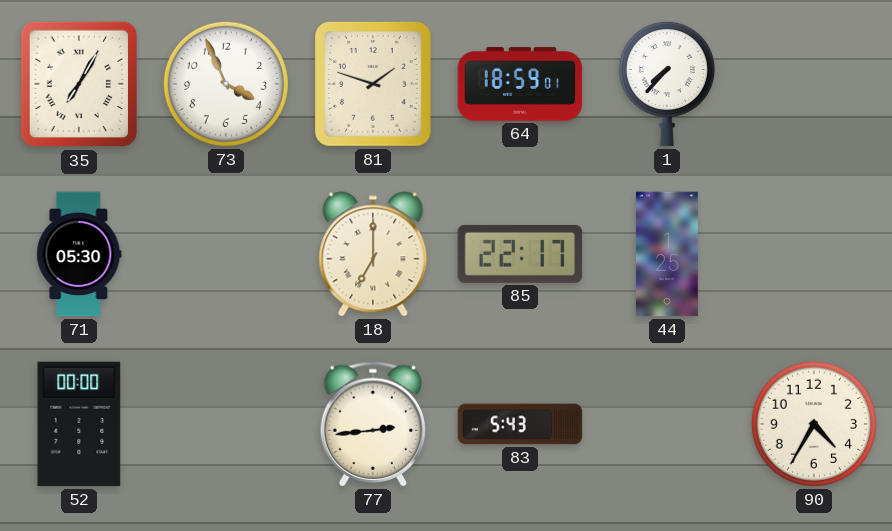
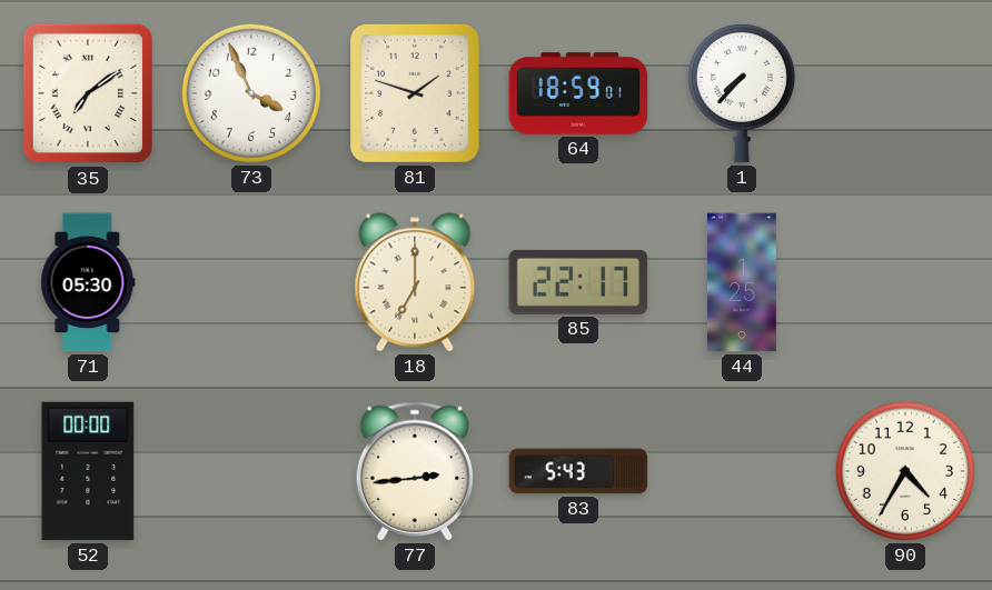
35: 7:05 -> 7:09 (87, 93)
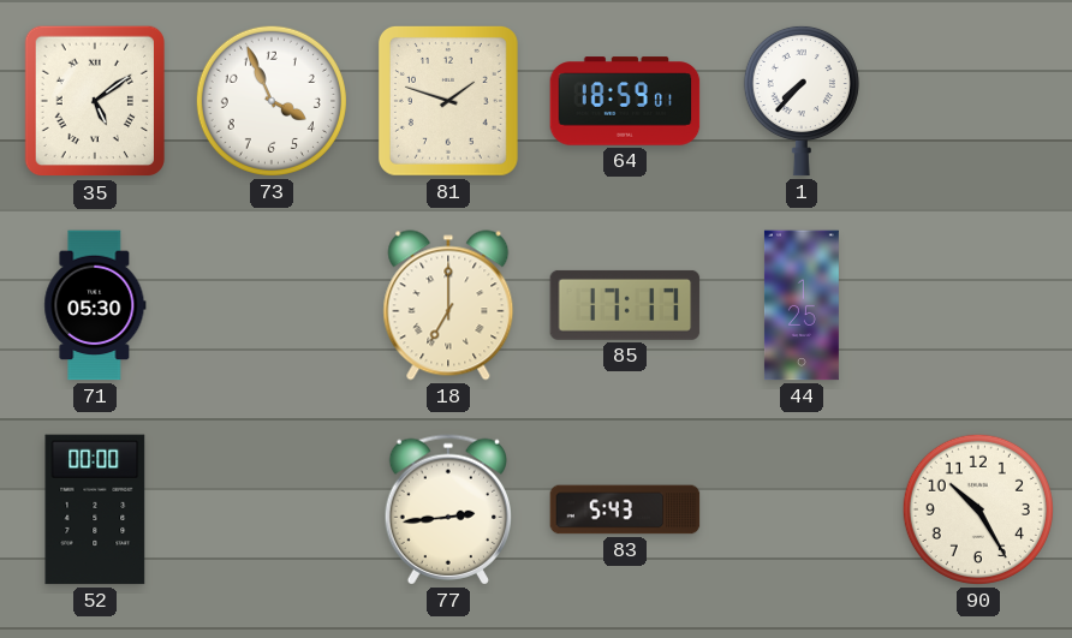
35: 7:09 -> 5:09 (94, 101)
85: 22:17 -> 17:17 (625, 305)
90: 4:35 -> 10:25 (978, 509)
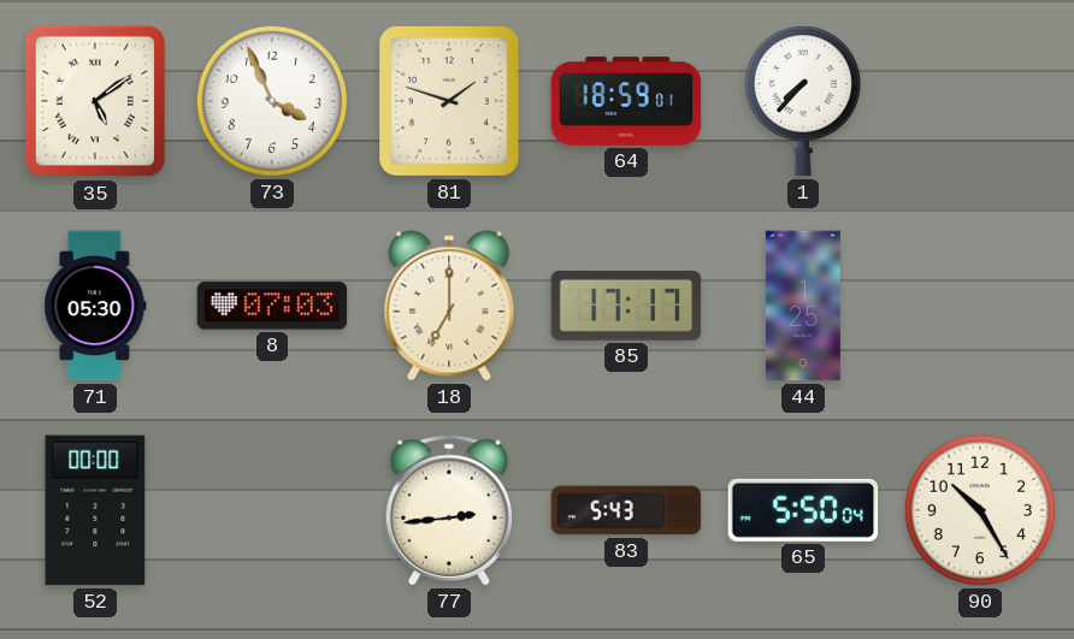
8: none -> 07:03 (272, 306)
65: none -> 5:50 (803, 510)
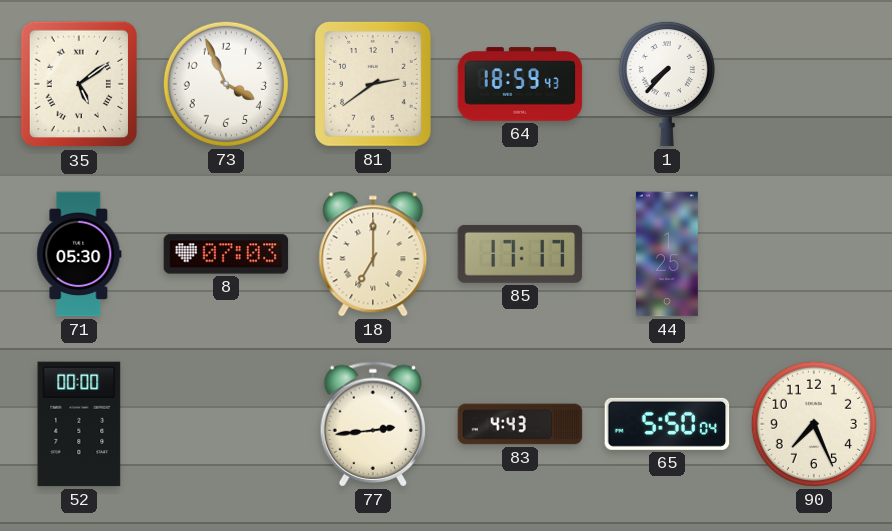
81: 1:48 -> 2:39 (373, 84)
64: 18:59:01 -> 18:59:43 (520, 84)
83: 5:43 -> 4:43 (520, 424)
90: 10:25 -> 7:26 (814, 424)
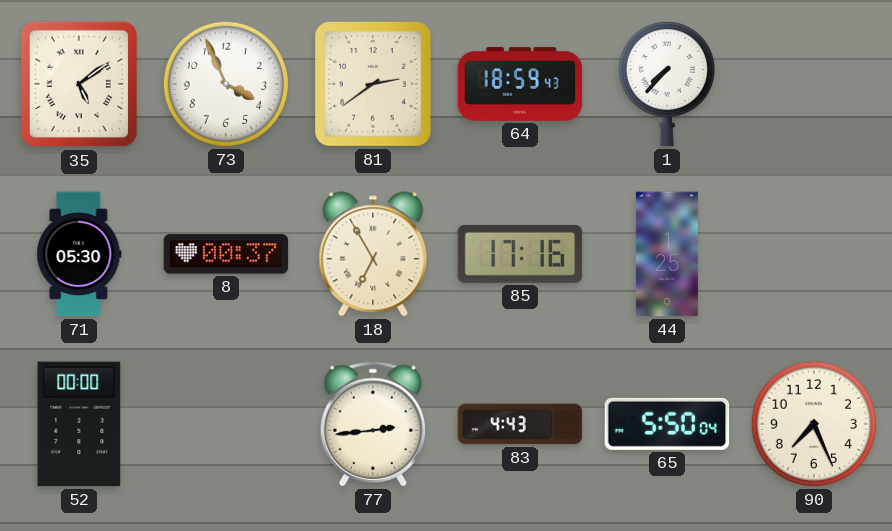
8: 07:03 -> 00:37 (226, 254)
18: 7:00 -> 6:55 (373, 254)
85: 17:17 -> 17:16 (520, 254)
